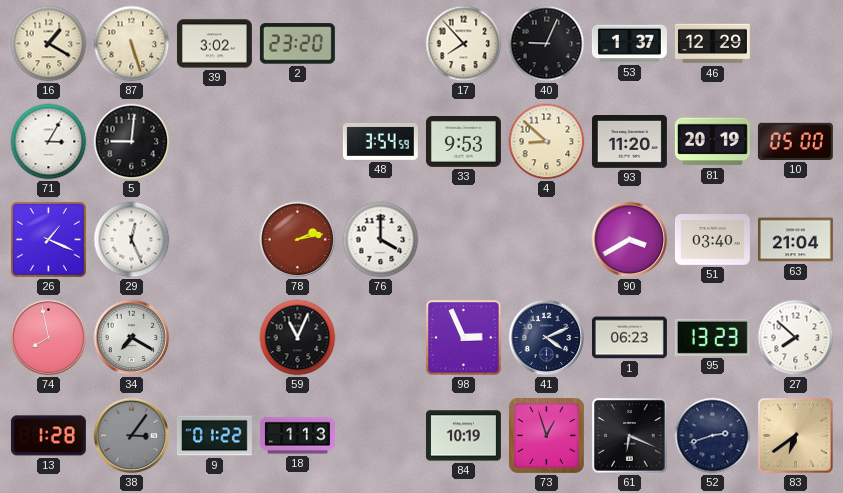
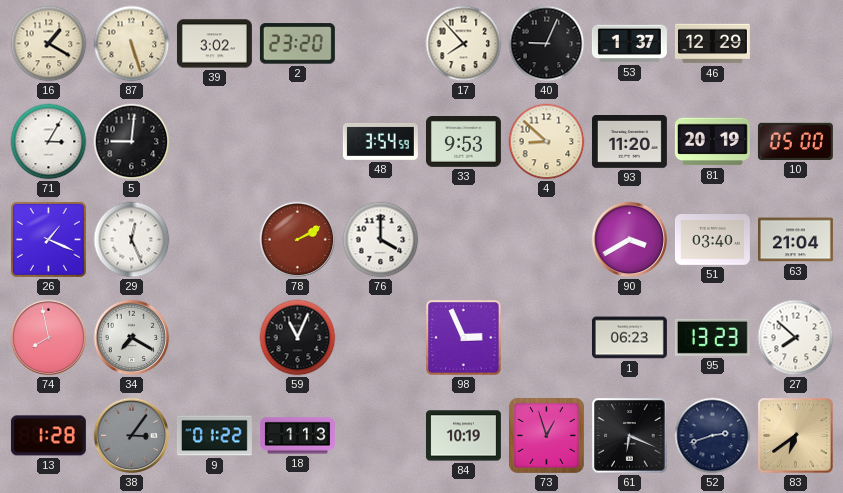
78: 2:13 -> 2:10 (298, 240)
41: 4:11 -> none (547, 338)
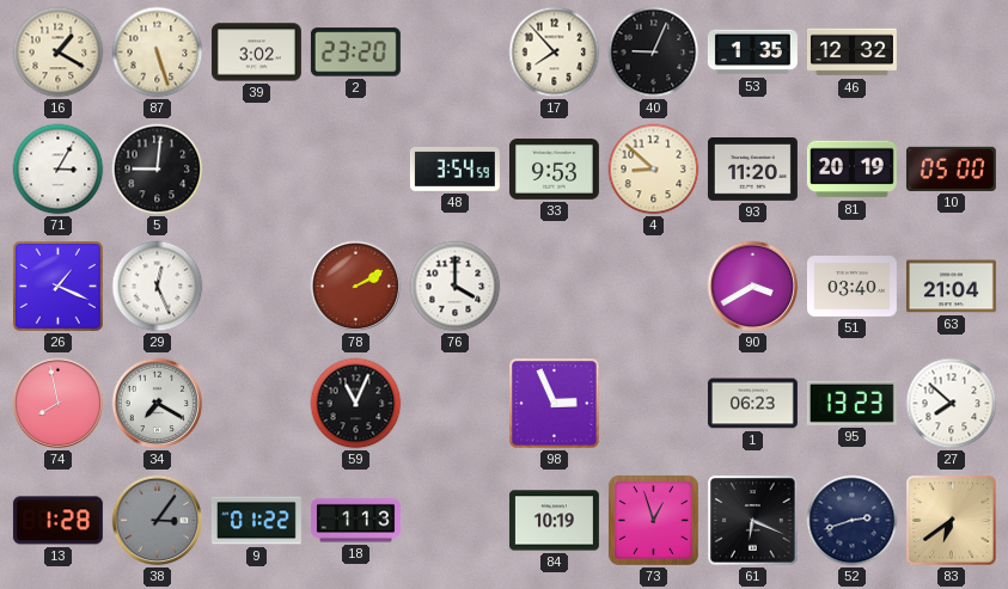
53: 1:37 -> 1:35 (752, 53)
46: 12:29 -> 12:32 (851, 53)
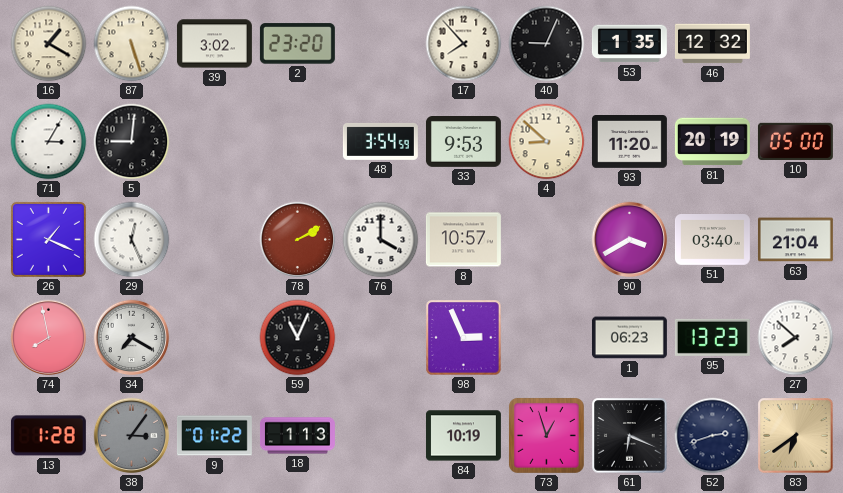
8: none -> 10:57 (463, 240)
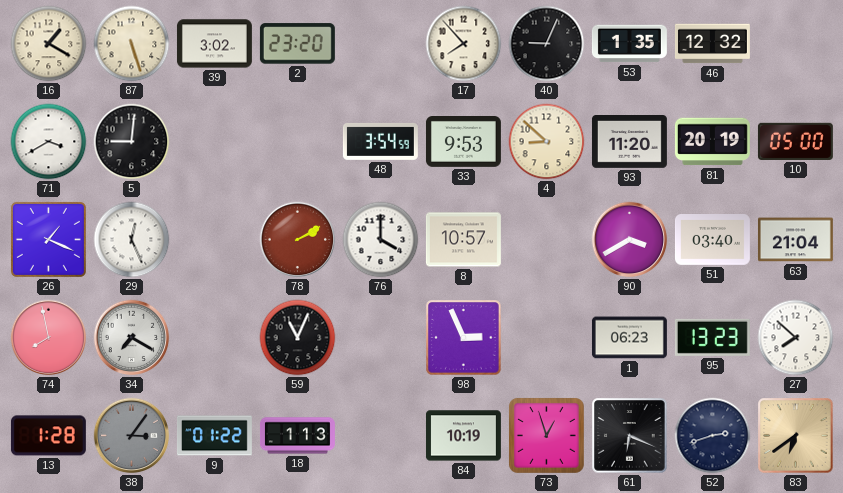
71: 3:05 -> 3:40 (49, 142)
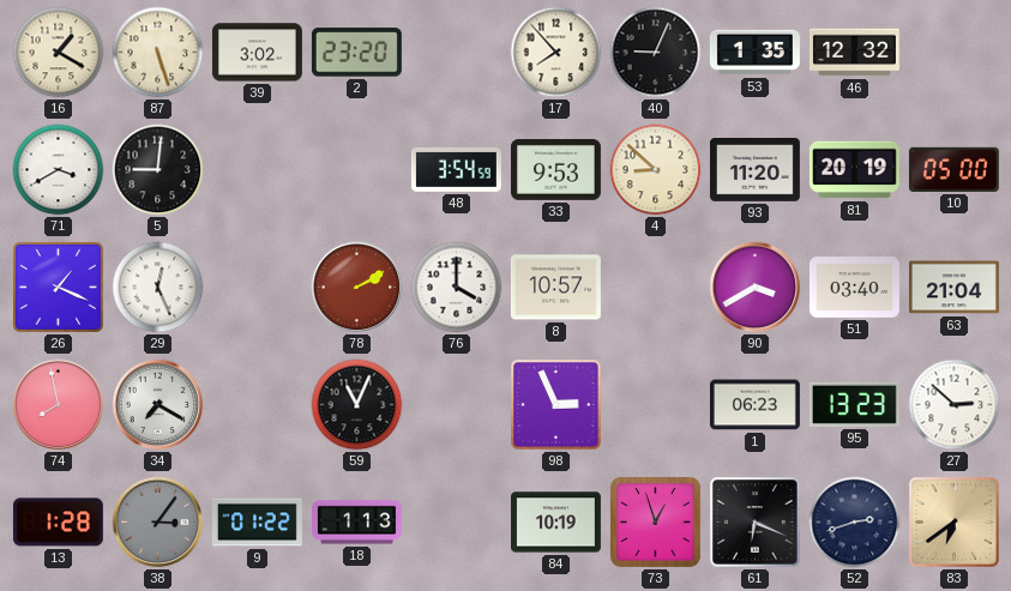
27: 7:52 -> 2:52 (955, 405)
